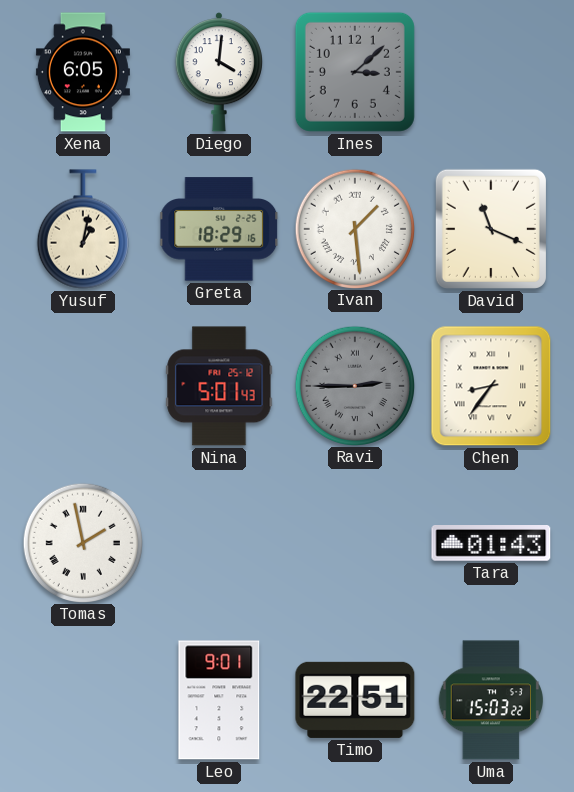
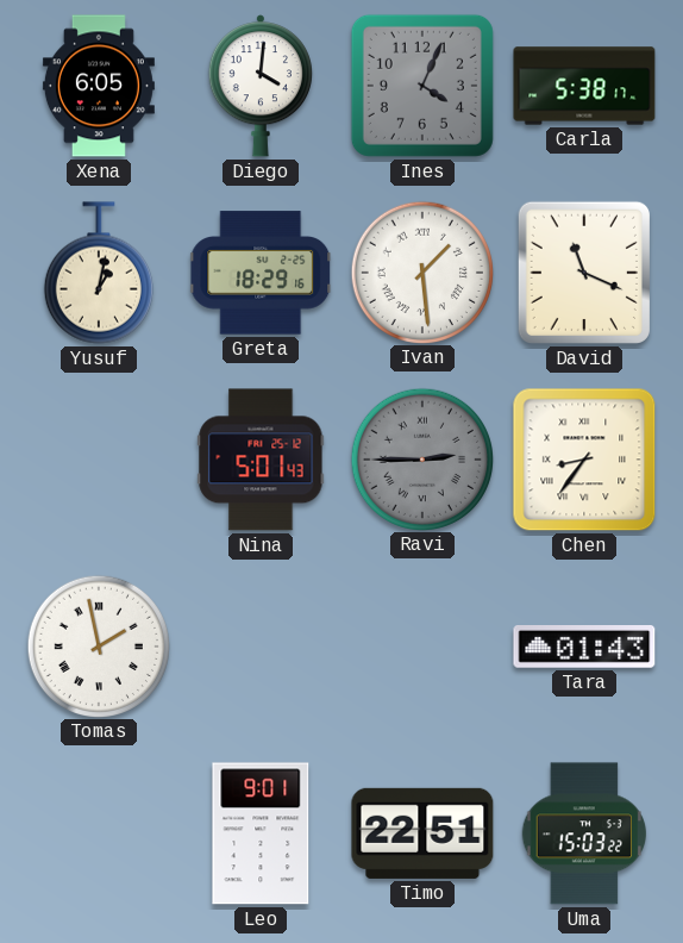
Ines: 3:08 -> 4:04 (422, 86)
Carla: none -> 5:38 (584, 86)
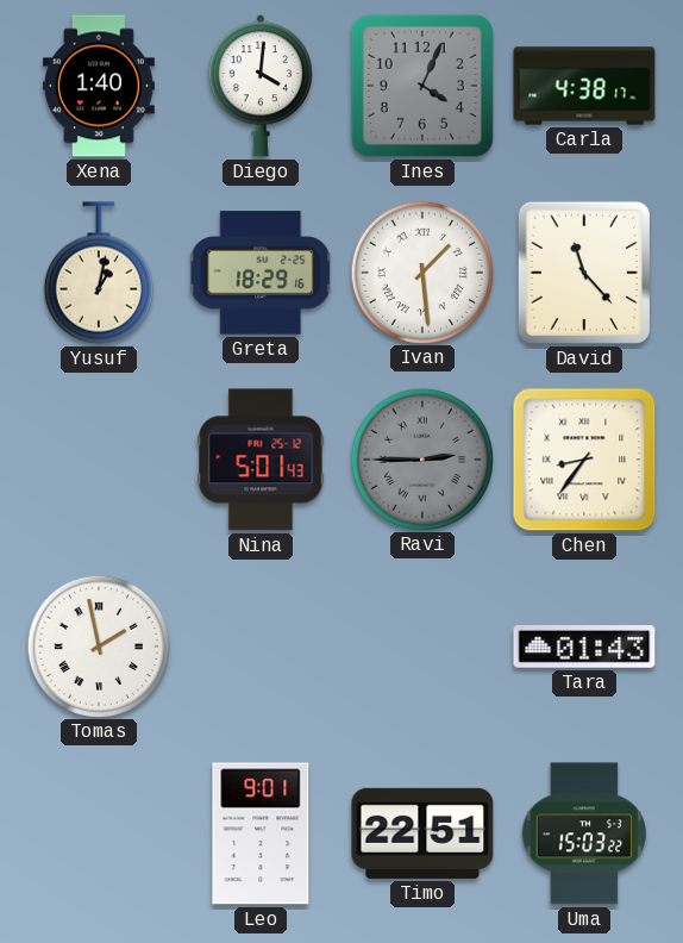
Xena: 6:05 -> 1:40 (99, 86)
Carla: 5:38 -> 4:38 (584, 86)
David: 11:19 -> 11:23 (584, 273)
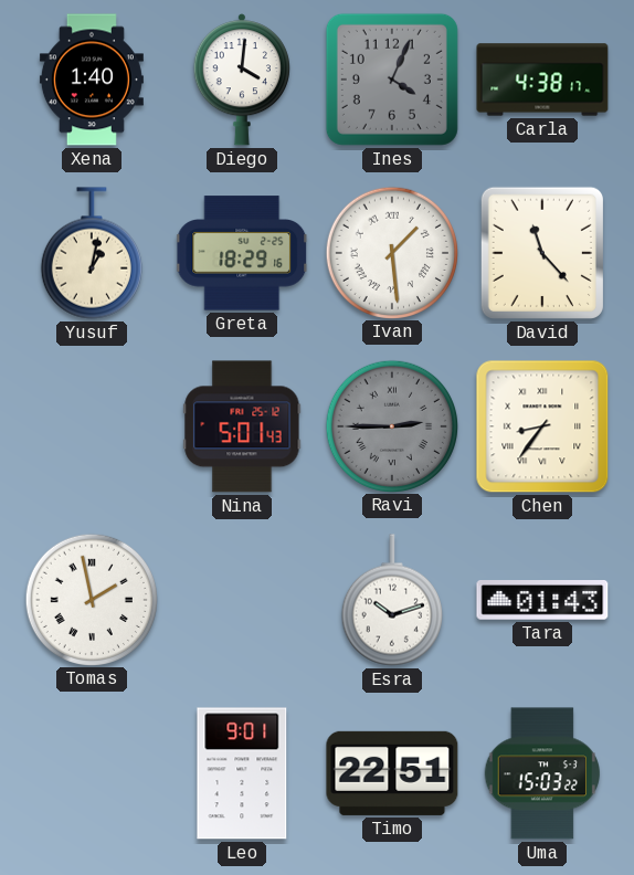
Esra: none -> 10:12 (392, 600)
